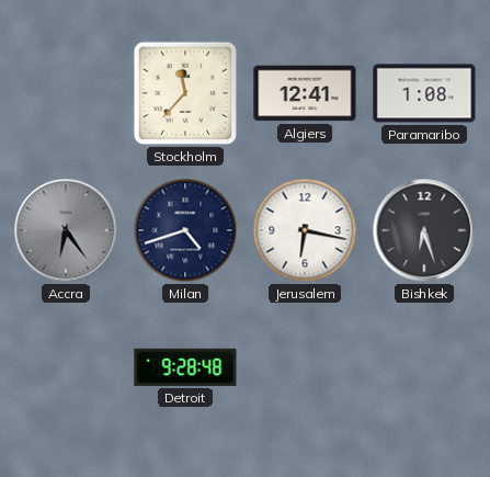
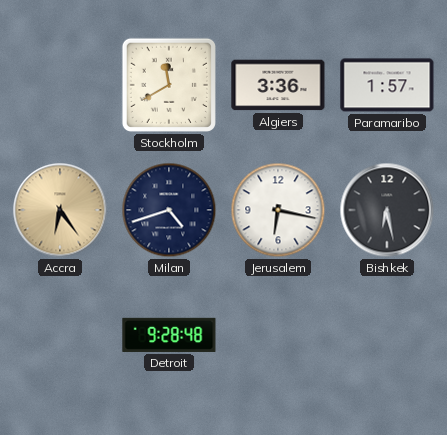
Stockholm: 11:37 -> 11:40 (169, 85)
Algiers: 12:41 -> 3:36 (278, 85)
Paramaribo: 1:08 -> 1:57 (387, 85)
Accra dial: grey -> champagne (60, 210)
Bishkek: 6:27 -> 6:28 (387, 210)
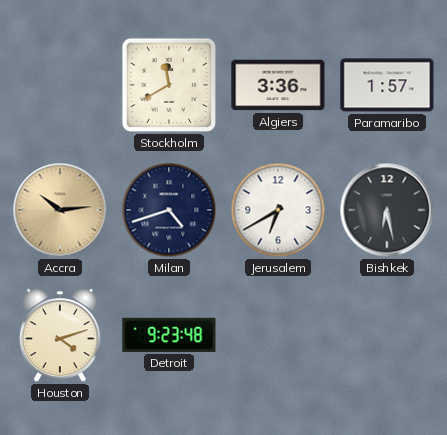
Accra: 6:24 -> 10:14 (60, 210)
Jerusalem: 6:17 -> 6:40 (278, 210)
Houston: none -> 4:12 (60, 336)
Detroit: 9:28 -> 9:23 (169, 335)
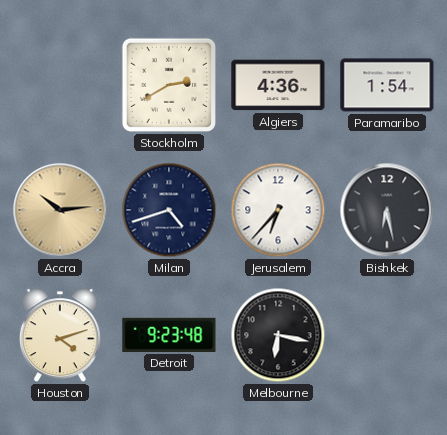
Stockholm: 11:40 -> 2:40 (169, 85)
Algiers: 3:36 -> 4:36 (278, 85)
Paramaribo: 1:57 -> 1:54 (387, 85)
Jerusalem: 6:40 -> 6:37 (278, 210)
Melbourne: none -> 6:17 (278, 335)
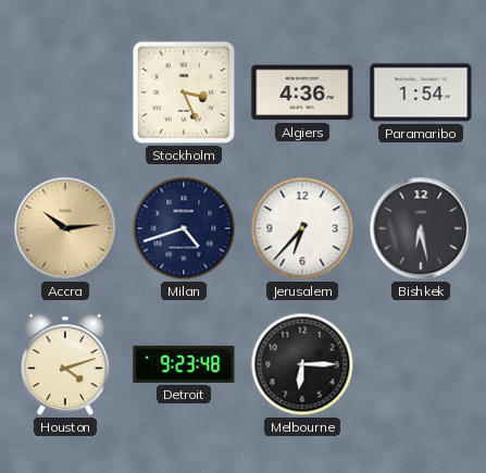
Stockholm: 2:40 -> 3:26 (184, 92)
Melbourne: 6:17 -> 6:15 (302, 364)
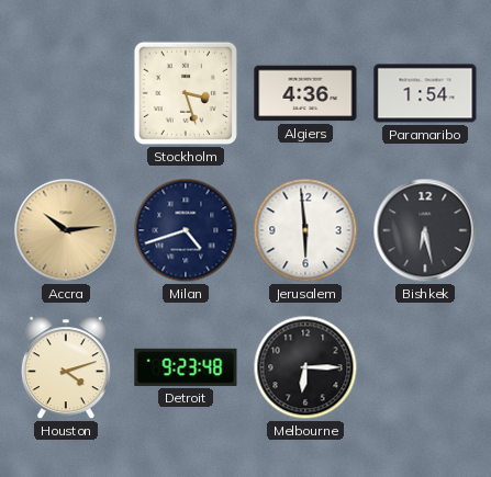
Stockholm: 3:26 -> 3:27 (186, 93)
Jerusalem: 6:37 -> 5:59 (305, 230)
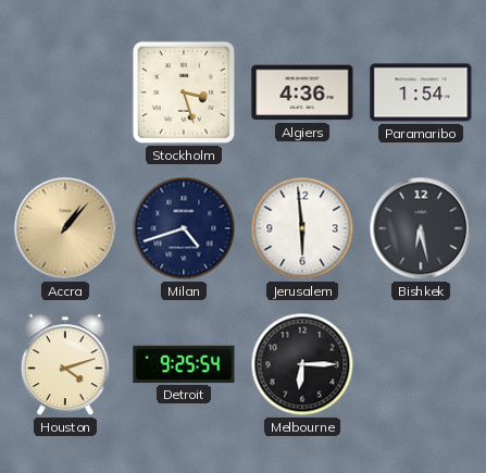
Accra: 10:14 -> 1:07 (65, 228)
Detroit: 9:23 -> 9:25 (184, 364)
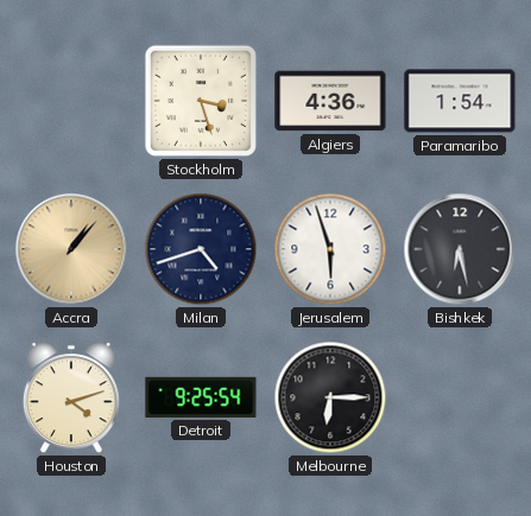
Jerusalem: 5:59 -> 5:57 (330, 249)
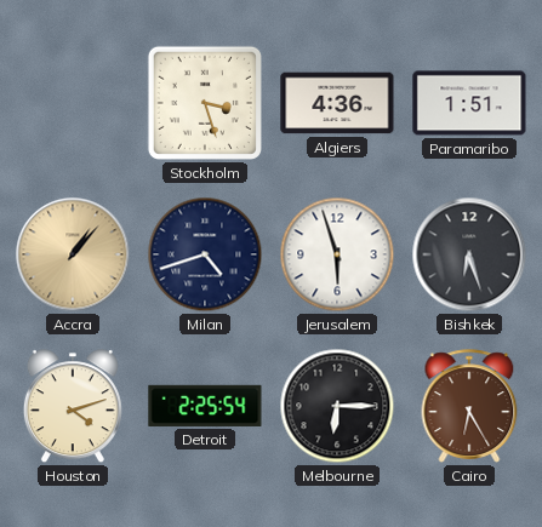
Paramaribo: 1:54 -> 1:51 (469, 103)
Bishkek: 6:28 -> 6:27 (469, 254)
Detroit: 9:25 -> 2:25 (205, 406)
Cairo: none -> 6:25 (469, 406)
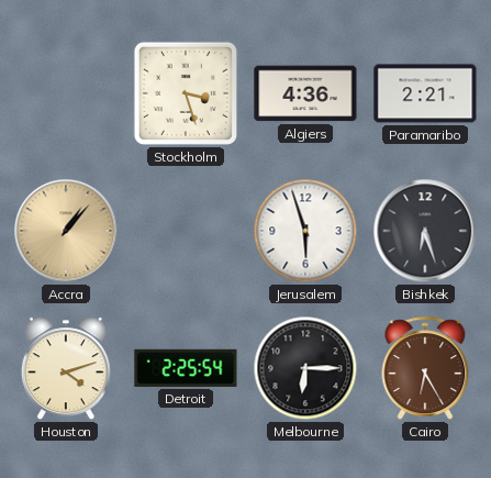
Paramaribo: 1:51 -> 2:21 (425, 93)
Milan: 4:42 -> none (205, 254)
